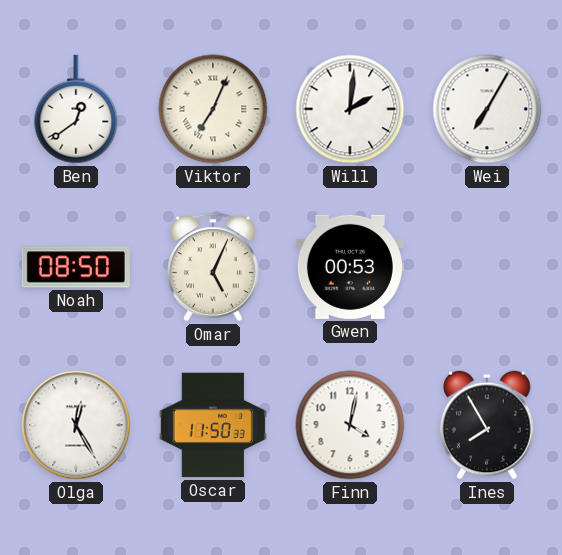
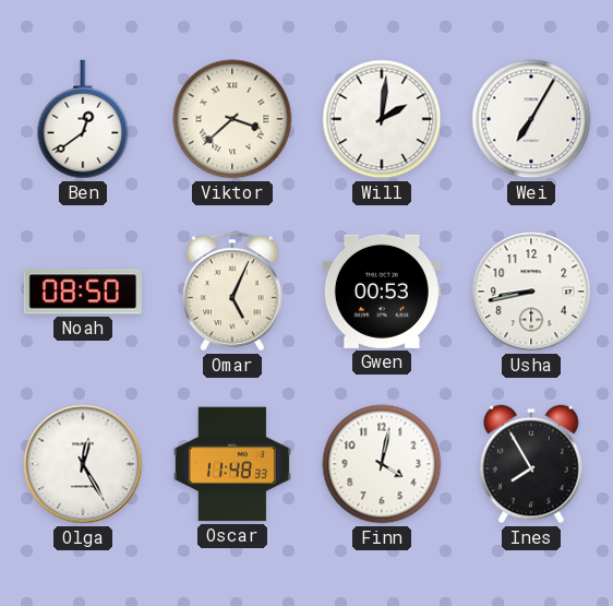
Viktor: 7:04 -> 3:38 (232, 119)
Usha: none -> 8:43 (531, 292)
Oscar: 11:50 -> 11:48 (232, 464)
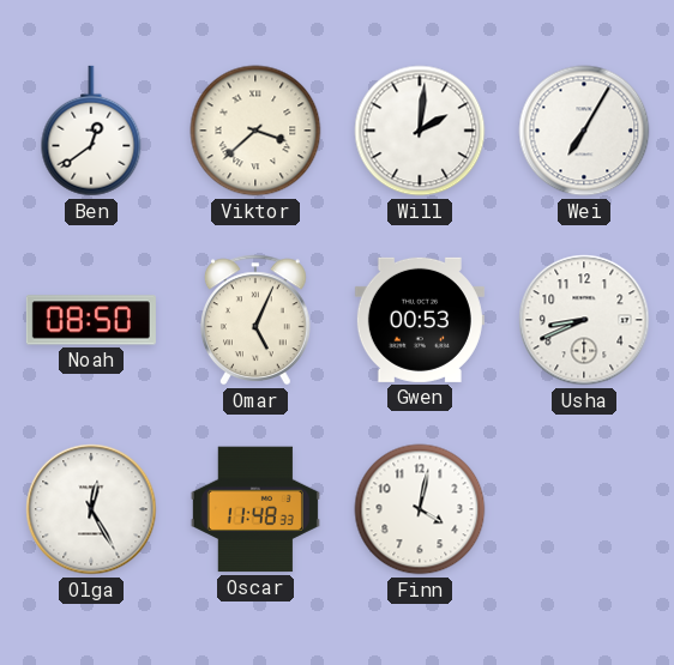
Usha: 8:43 -> 8:41 (584, 320)
Ines: 7:55 -> none (531, 464)
